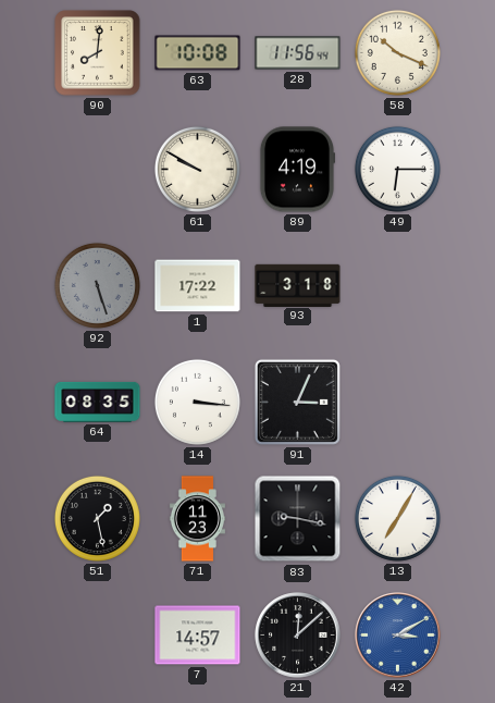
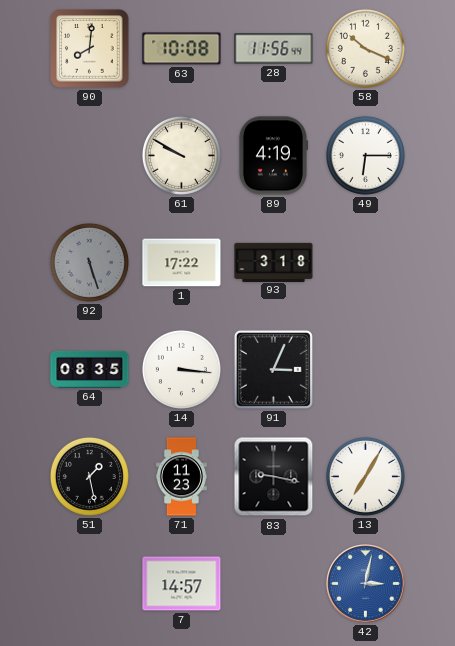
21: 12:08 -> none (298, 636)
42: 3:10 -> 3:02 (366, 584)
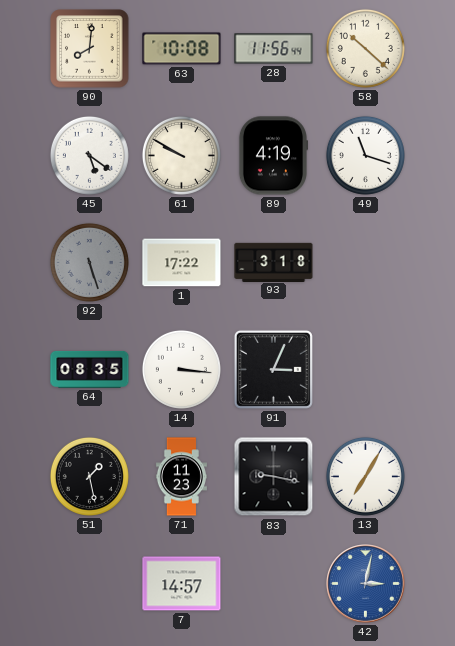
58: 10:19 -> 10:22 (365, 48)
45: none -> 5:21 (89, 155)
49: 6:15 -> 11:18 (365, 155)
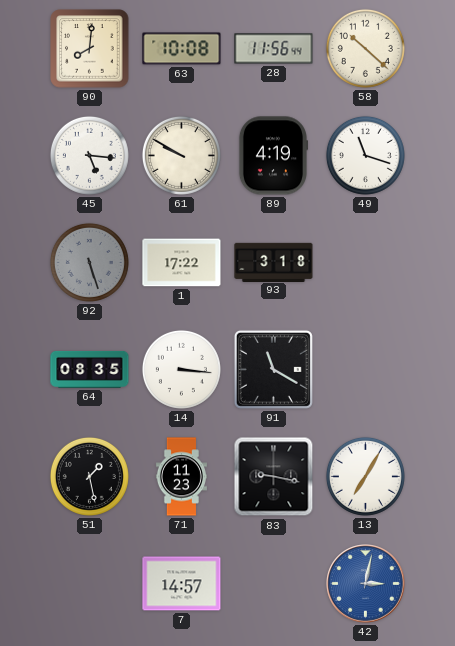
45: 5:21 -> 5:16 (89, 155)
91: 3:04 -> 11:20 (273, 369)
